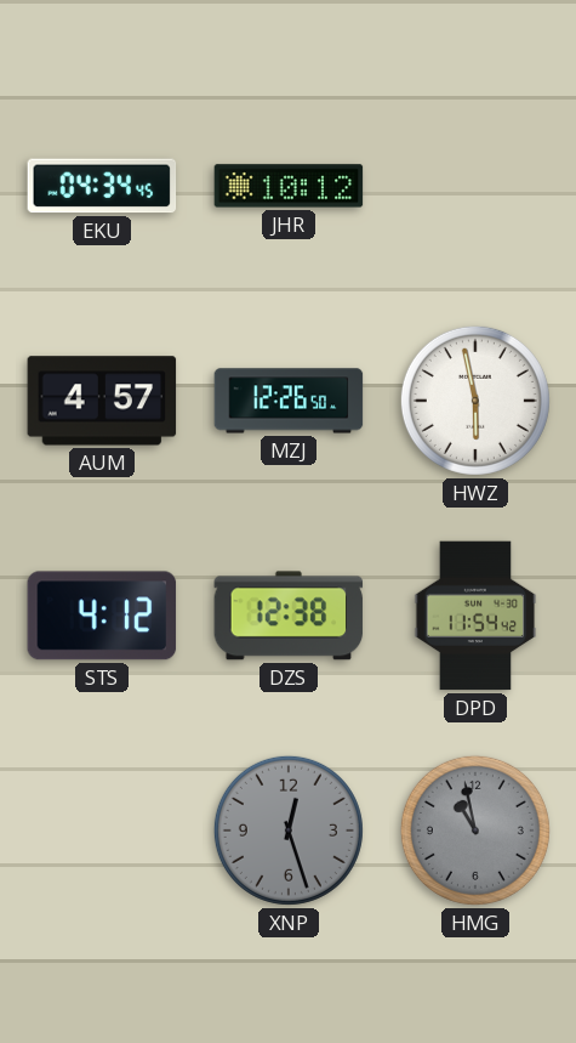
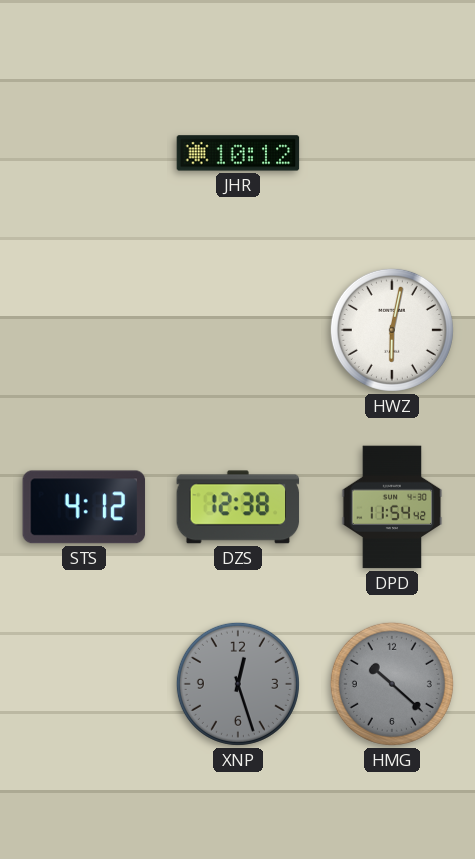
EKU: 04:34 -> none (102, 186)
AUM: 4:57 -> none (102, 401)
MZJ: 12:26 -> none (289, 401)
HWZ: 5:58 -> 6:02 (392, 330)
HMG: 10:58 -> 10:22 (392, 684)
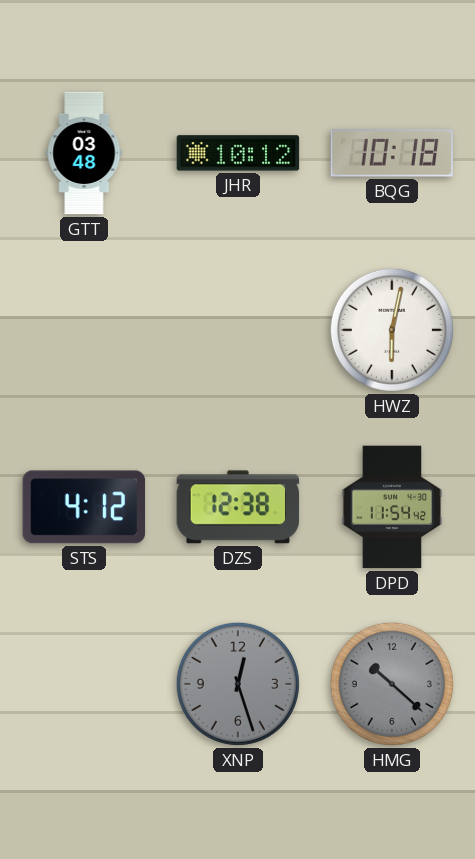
GTT: none -> 03:48 (84, 153)
BQG: none -> 10:18 (392, 153)
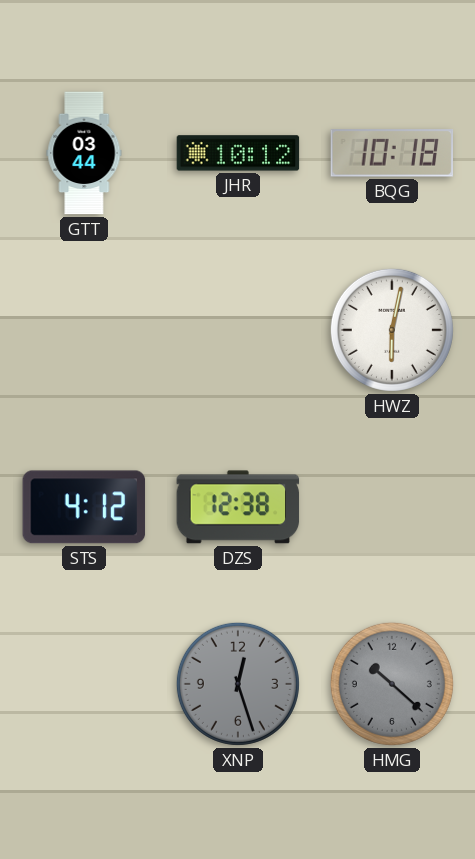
GTT: 03:48 -> 03:44 (84, 153)
DPD: 11:54 -> none (392, 507)
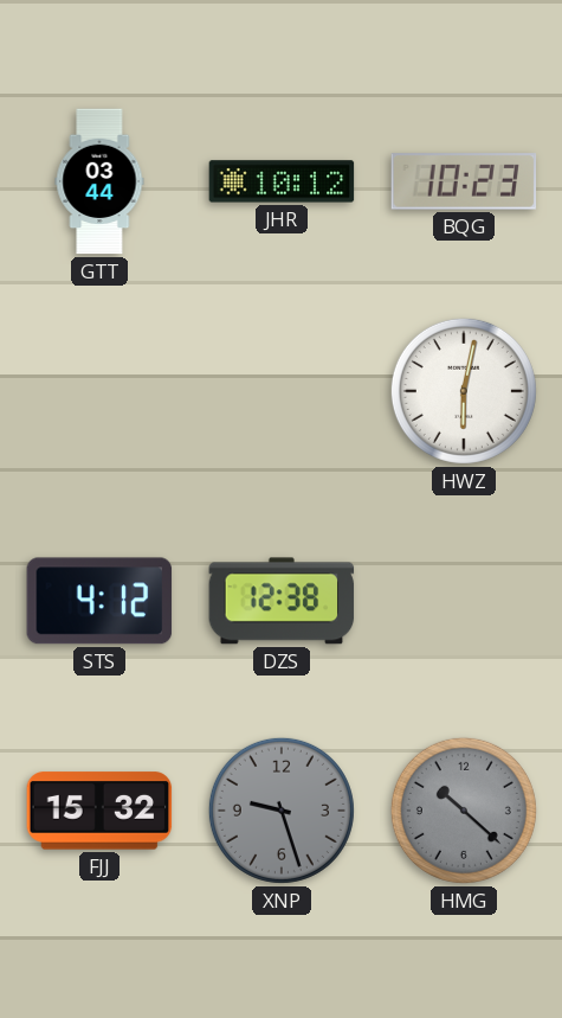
BQG: 10:18 -> 10:23 (464, 181)
FJJ: none -> 15:32 (99, 811)
XNP: 12:27 -> 9:27 (282, 811)
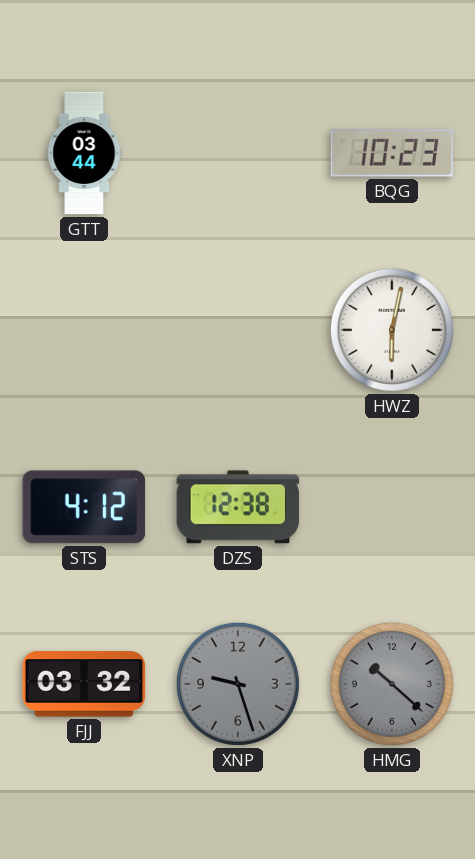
JHR: 10:12 -> none (282, 181)
FJJ: 15:32 -> 03:32 (84, 684)
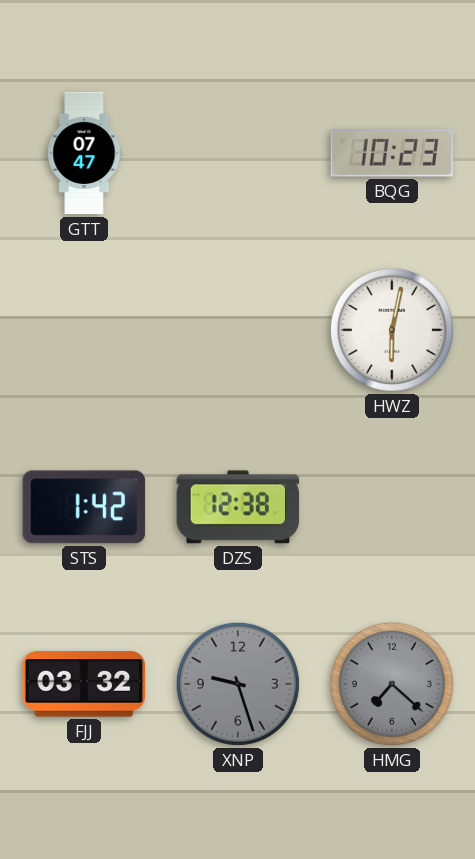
GTT: 03:44 -> 07:47 (84, 153)
STS: 4:12 -> 1:42 (84, 507)
HMG: 10:22 -> 7:22 (392, 684)
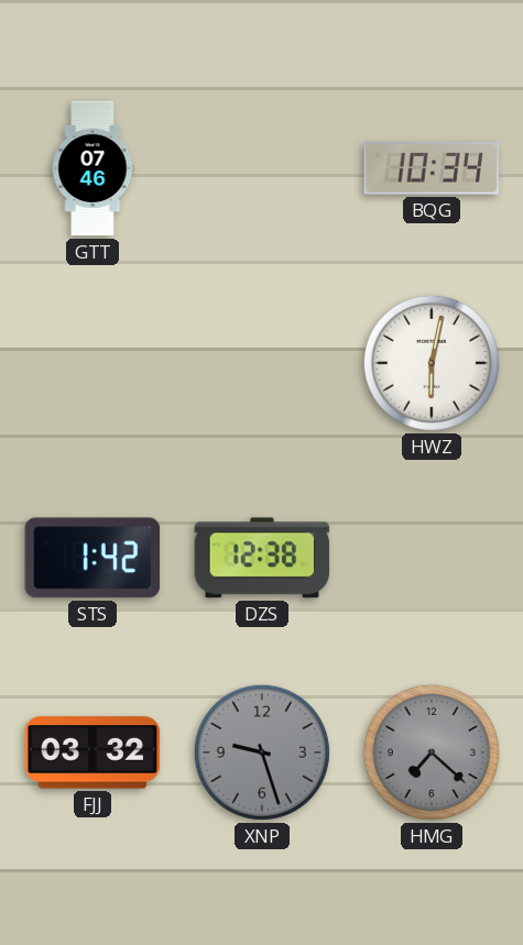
GTT: 07:47 -> 07:46 (92, 168)
BQG: 10:23 -> 10:34 (432, 168)
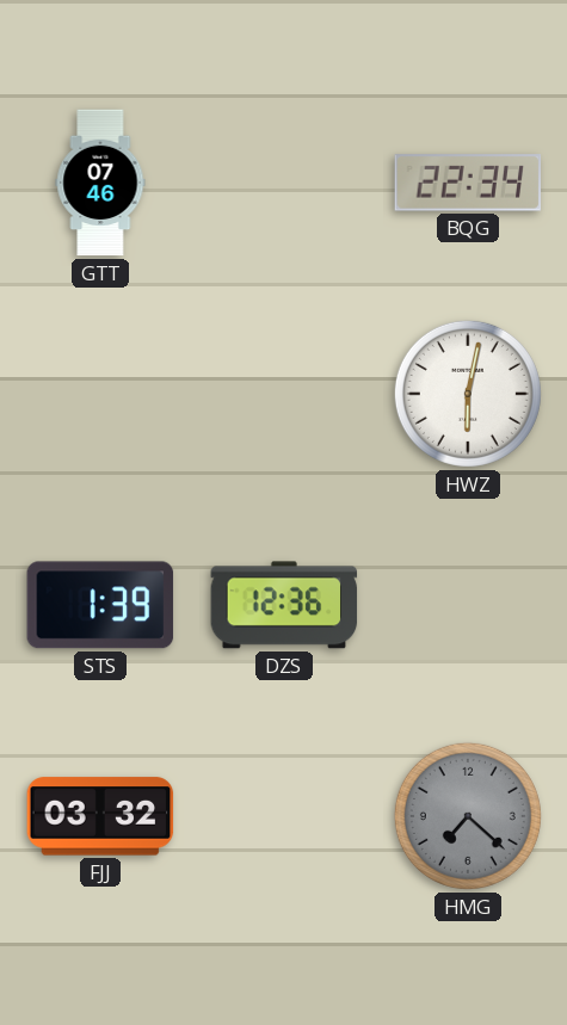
BQG: 10:34 -> 22:34 (468, 183)
STS: 1:42 -> 1:39 (100, 605)
DZS: 12:38 -> 12:36 (284, 605)
XNP: 9:27 -> none (262, 752)
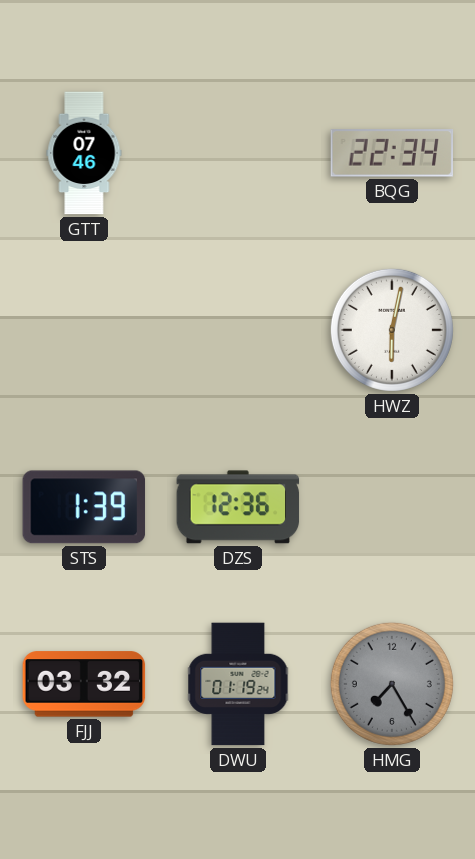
DWU: none -> 01:19 (238, 684)
HMG: 7:22 -> 7:25 (392, 684)
